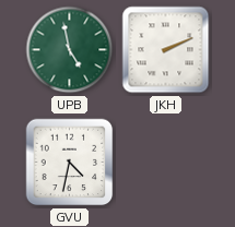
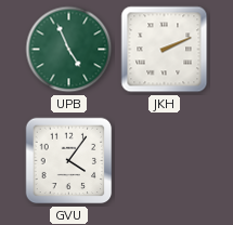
UPB: 4:58 -> 4:56 (69, 50)
GVU: 4:32 -> 4:06 (69, 161)
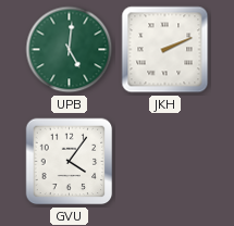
UPB: 4:56 -> 5:01 (70, 50)
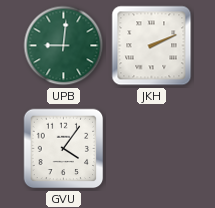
UPB: 5:01 -> 9:01 (64, 46)
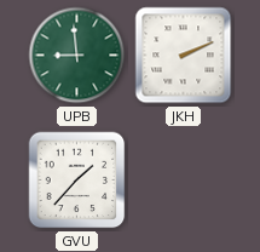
UPB: 9:01 -> 8:59 (77, 56)
GVU: 4:06 -> 1:37 (77, 181)
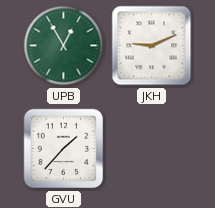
UPB: 8:59 -> 12:55 (64, 46)
JKH: 2:11 -> 9:11 (152, 46)
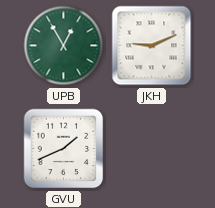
GVU: 1:37 -> 1:41 (64, 149)
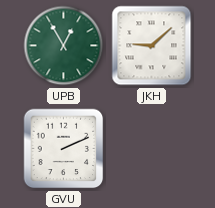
JKH: 9:11 -> 9:08 (152, 46)
GVU: 1:41 -> 2:11 (64, 149)
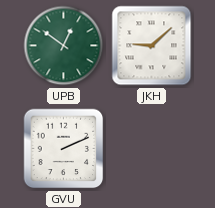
UPB: 12:55 -> 12:51 (64, 46)
